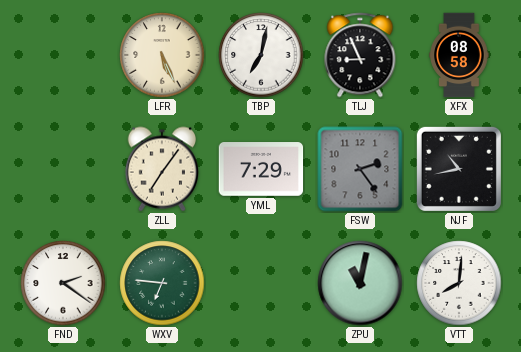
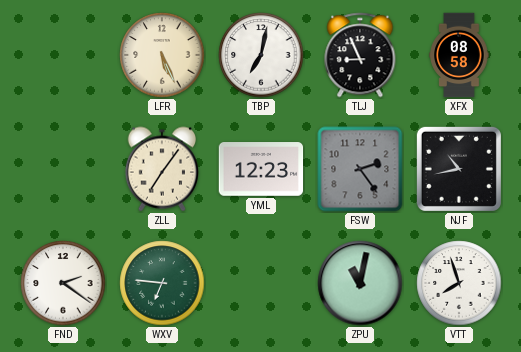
YML: 7:29 -> 12:23 (261, 169)
VTT: 8:01 -> 7:57 (459, 283)
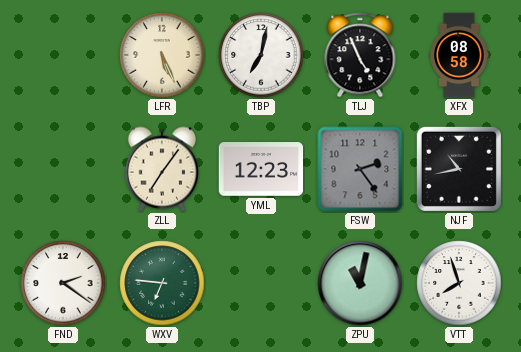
TLJ: 8:56 -> 4:56 (360, 55)
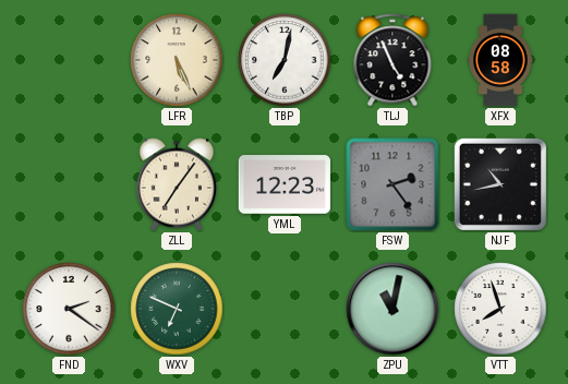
WXV: 6:46 -> 6:49 (177, 309)
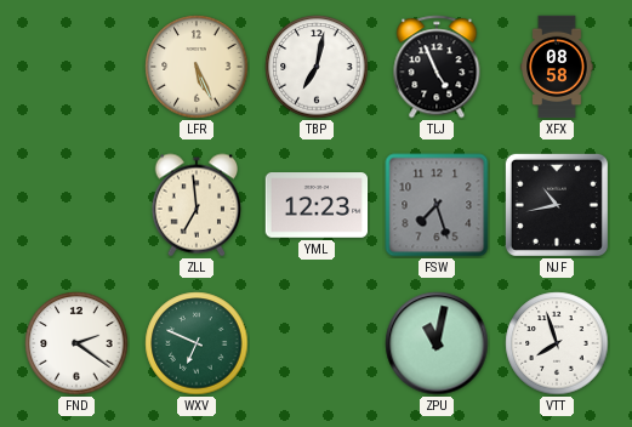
ZLL: 7:06 -> 6:59 (195, 205)
FSW: 2:24 -> 7:27 (437, 205)
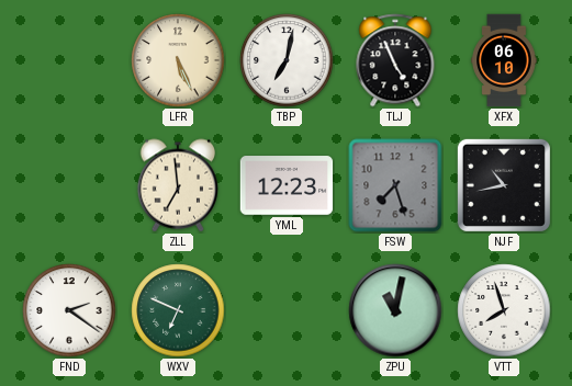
XFX: 08:58 -> 06:10 (504, 60)
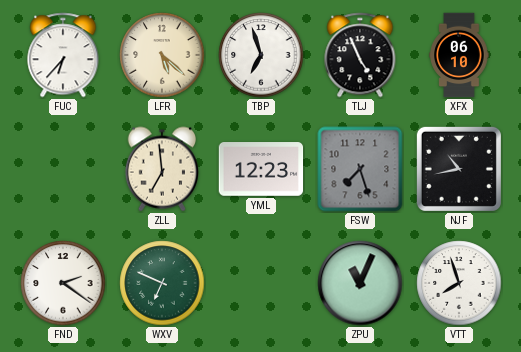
FUC: none -> 6:37 (63, 55)
LFR: 5:26 -> 5:22 (162, 55)
TBP: 7:02 -> 6:57 (261, 55)
ZPU: 11:02 -> 11:04 (360, 283)
